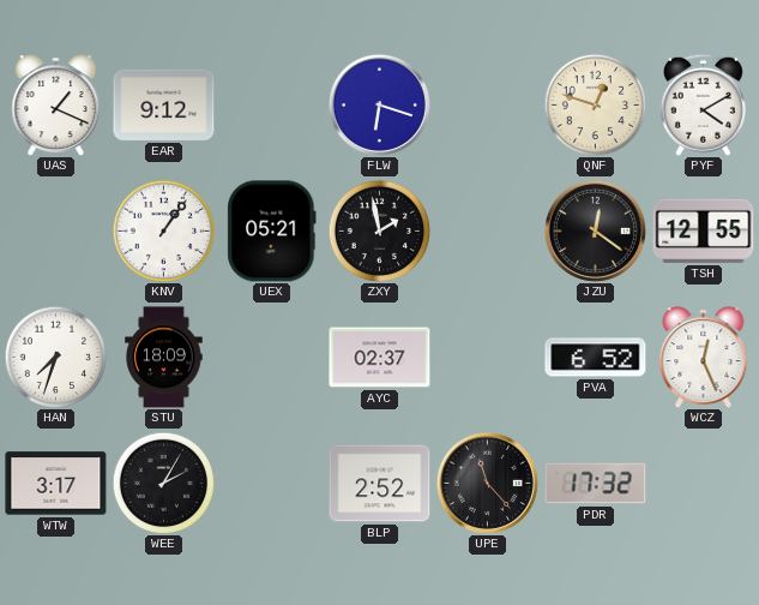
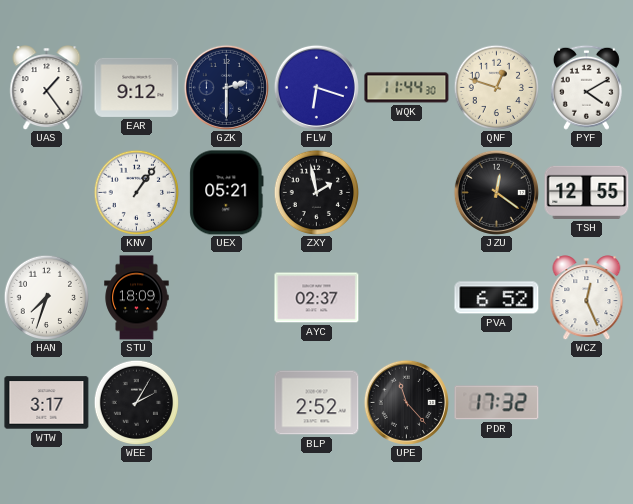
UAS: 1:19 -> 1:24 (47, 88)
GZK: none -> 2:30 (226, 87)
WQK: none -> 11:44 (407, 88)
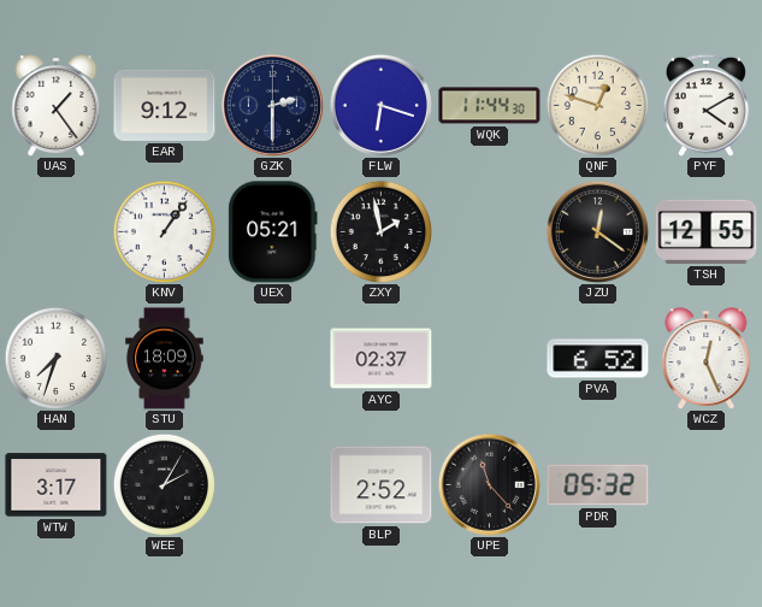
PDR: 17:32 -> 05:32 (598, 485)
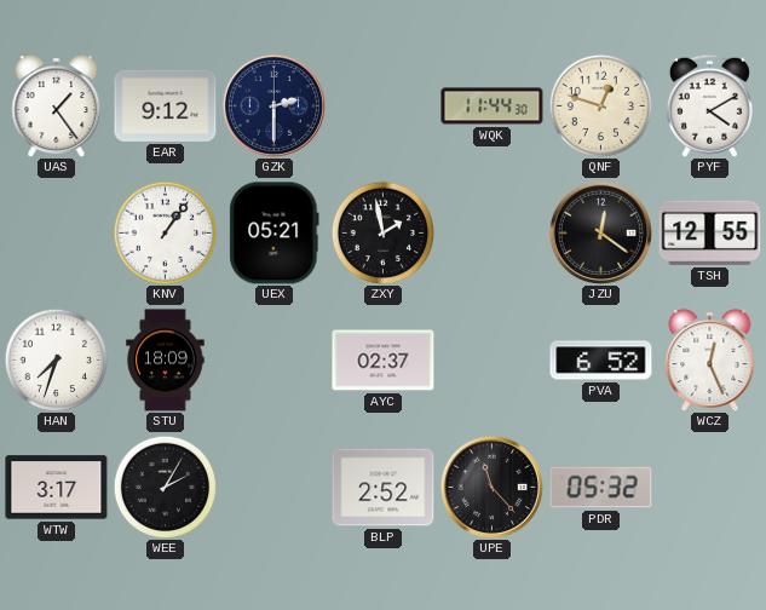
FLW: 6:18 -> none (380, 105)
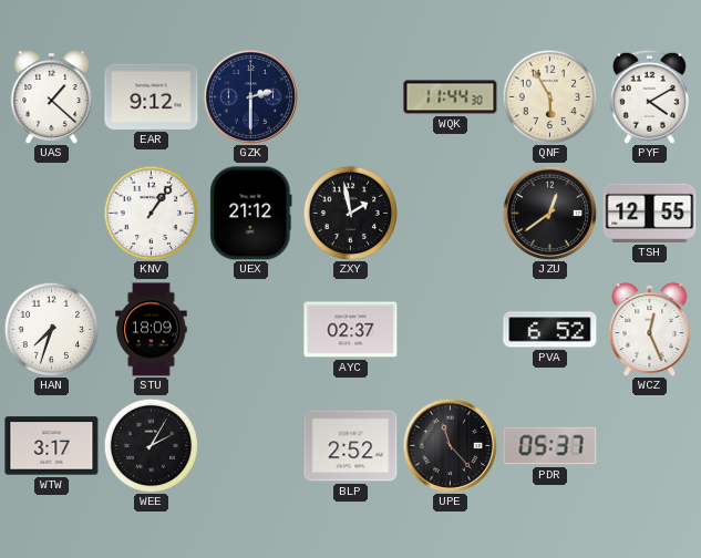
UAS: 1:24 -> 1:22 (52, 97)
QNF: 12:48 -> 5:55 (549, 96)
UEX: 05:21 -> 21:12 (251, 214)
JZU: 12:21 -> 12:39 (549, 213)
PDR: 05:32 -> 05:37 (550, 446)
